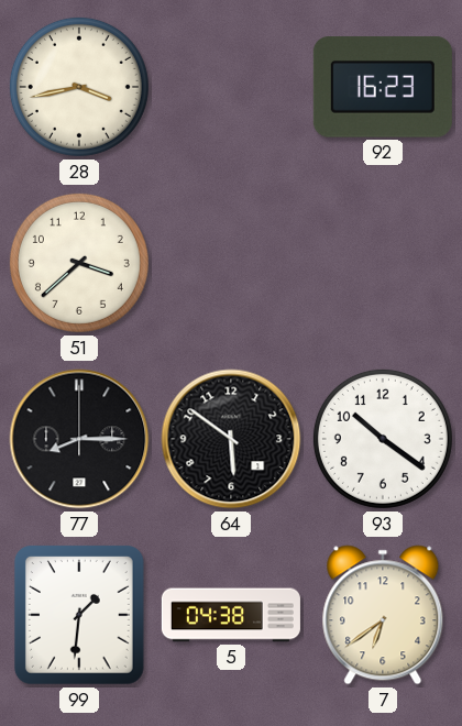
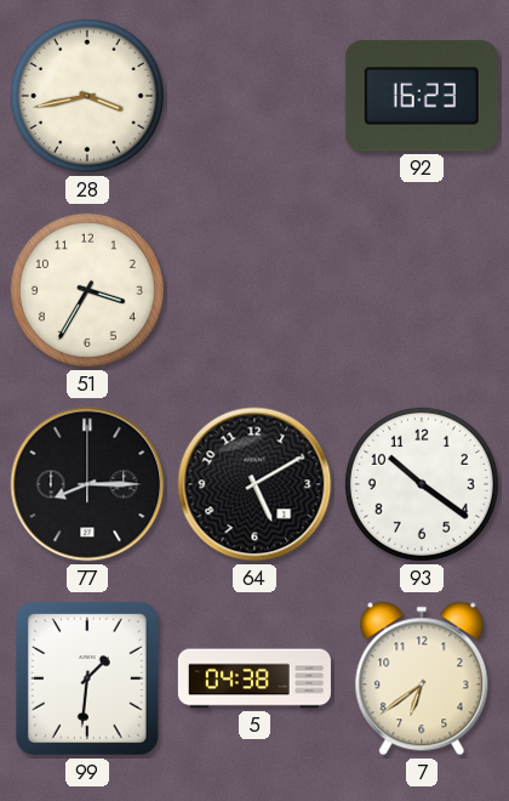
51: 3:38 -> 3:35 (87, 290)
64: 5:51 -> 5:10 (254, 484)
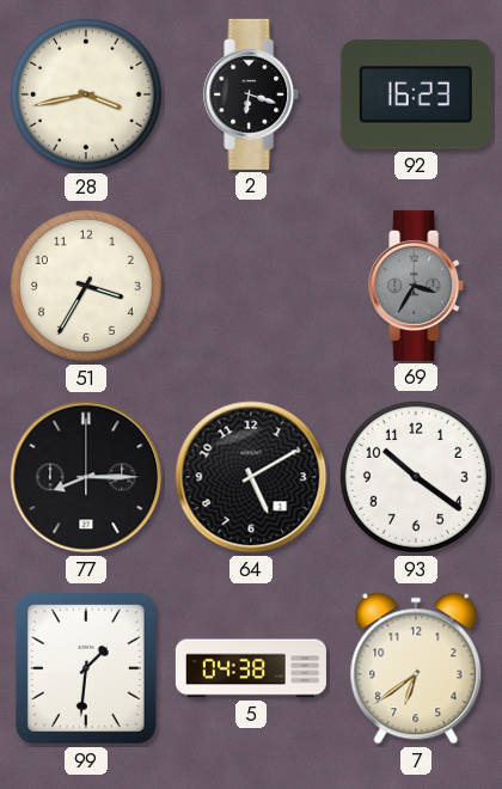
2: none -> 6:18 (252, 94)
69: none -> 3:35 (417, 286)
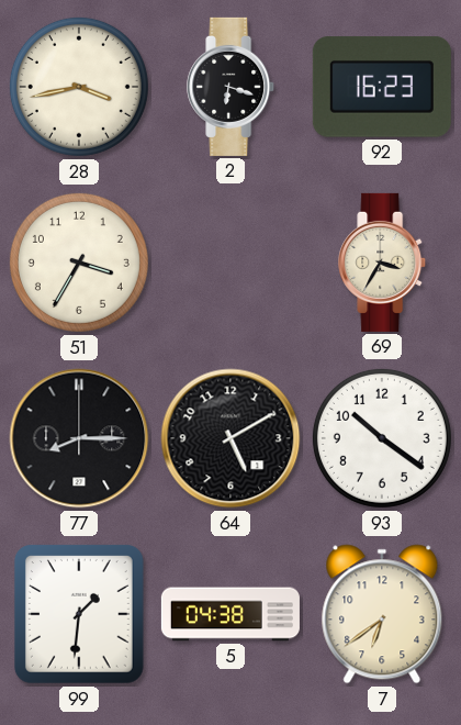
69 dial: grey -> cream (383, 263)
